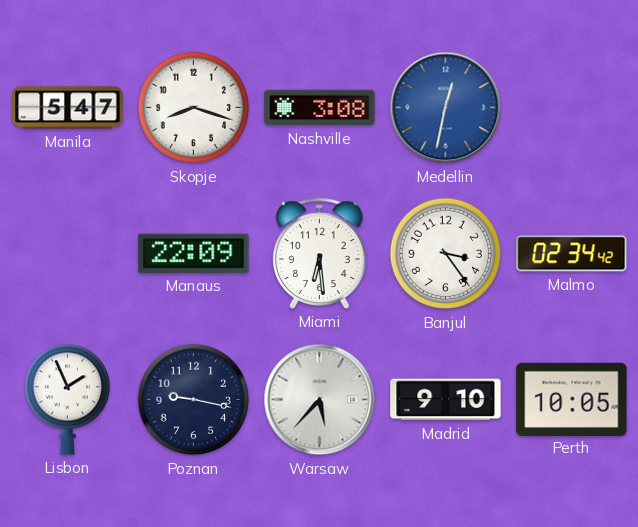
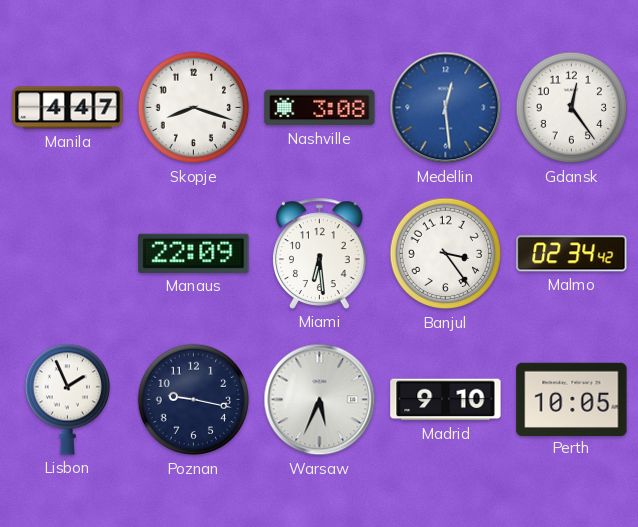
Manila: 5:47 -> 4:47 (68, 108)
Medellin: 12:32 -> 12:29 (446, 108)
Gdansk: none -> 12:24 (572, 108)
Warsaw: 5:37 -> 5:34 (320, 400)
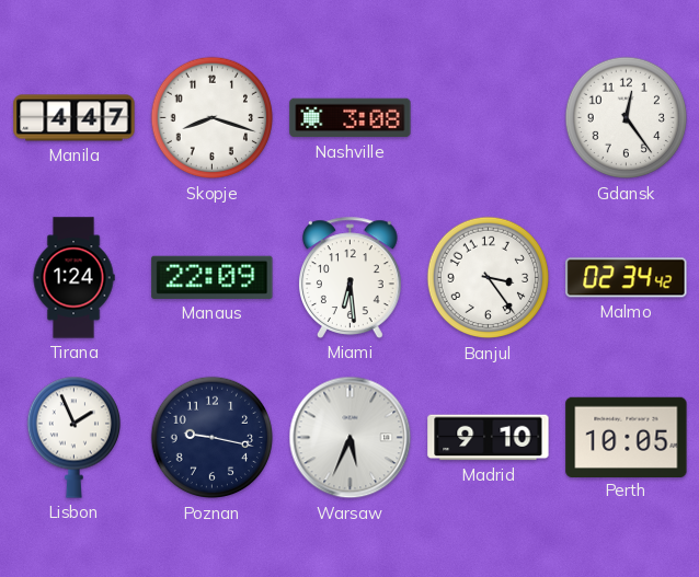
Medellin: 12:29 -> none (446, 108)
Tirana: none -> 1:24 (73, 278)
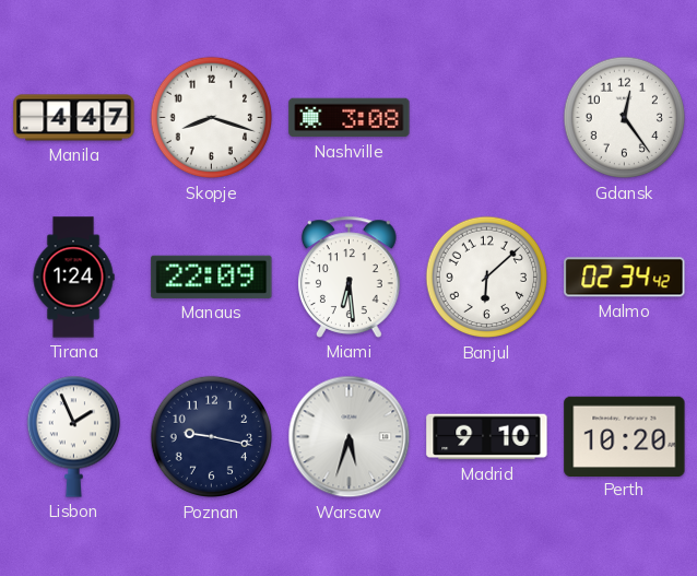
Banjul: 3:24 -> 6:08 (487, 278)
Warsaw: 5:34 -> 5:33 (350, 437)
Perth: 10:05 -> 10:20 (625, 436)
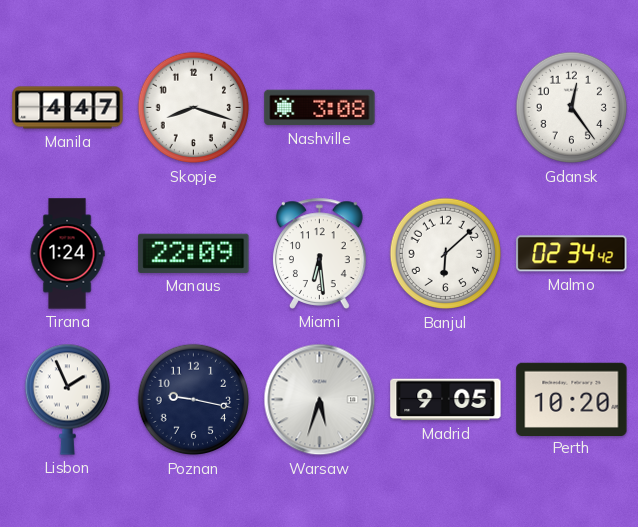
Madrid: 9:10 -> 9:05 (446, 400)
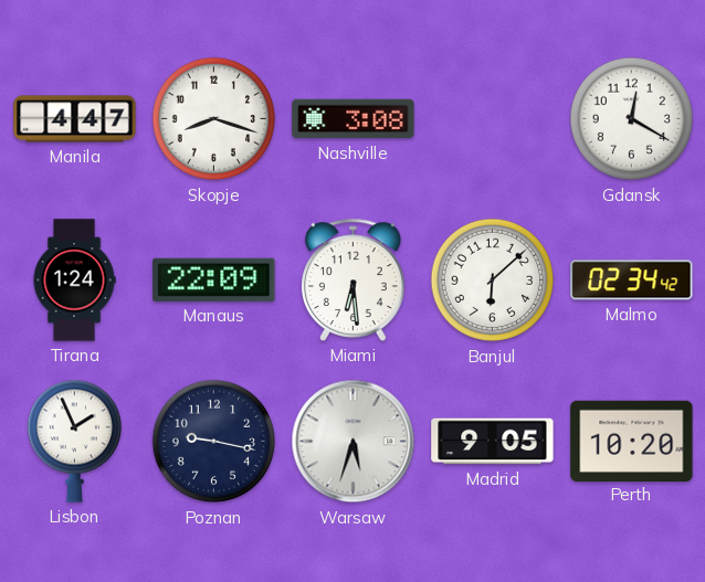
Gdansk: 12:24 -> 12:20 (632, 119)
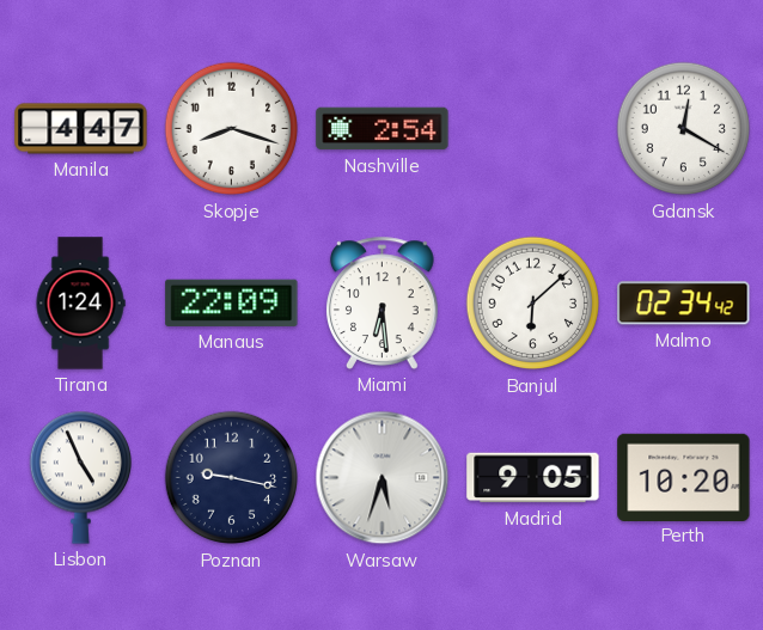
Nashville: 3:08 -> 2:54 (383, 129)
Lisbon: 1:56 -> 4:56 (80, 477)
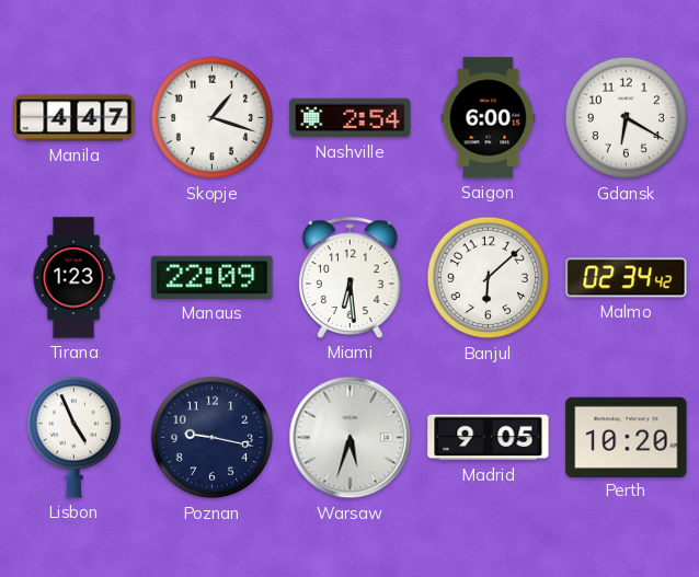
Skopje: 8:18 -> 1:18 (213, 118)
Saigon: none -> 6:00 (489, 118)
Gdansk: 12:20 -> 6:20 (627, 118)
Tirana: 1:24 -> 1:23 (73, 278)
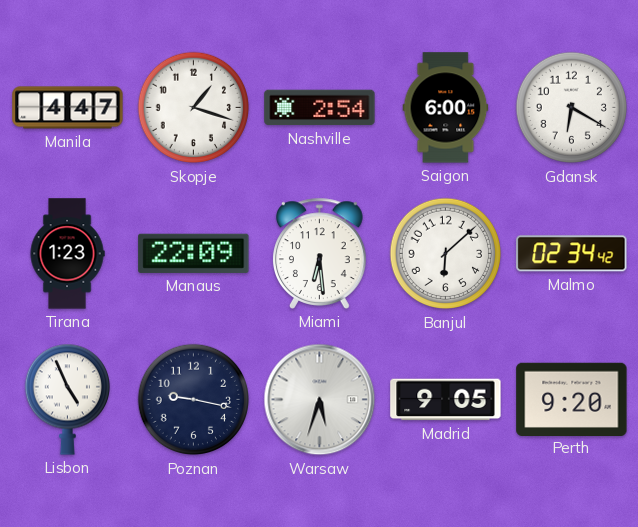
Perth: 10:20 -> 9:20 (572, 399)
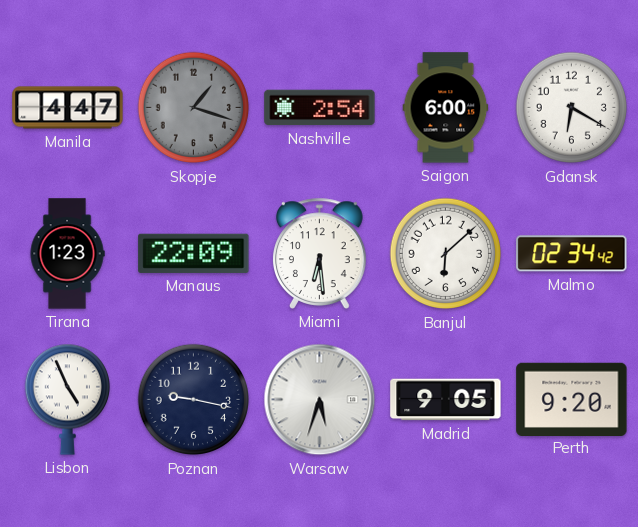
Skopje dial: white -> grey (194, 108)
